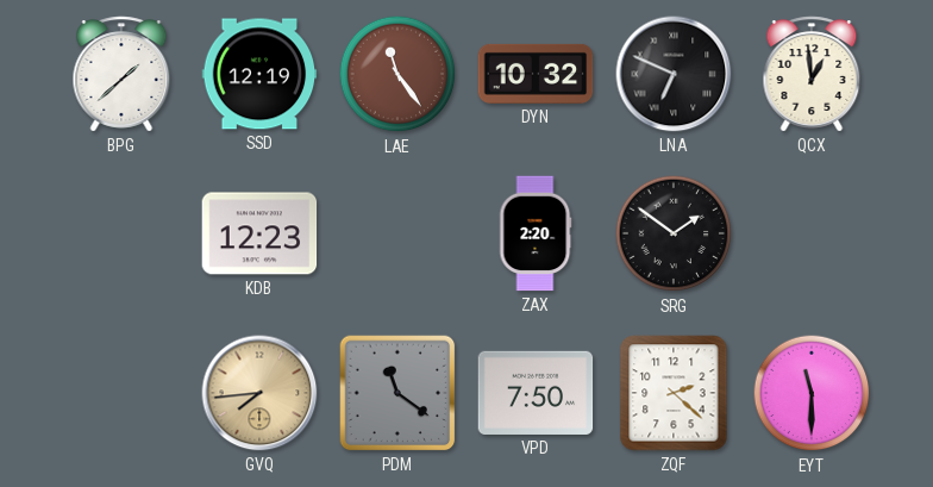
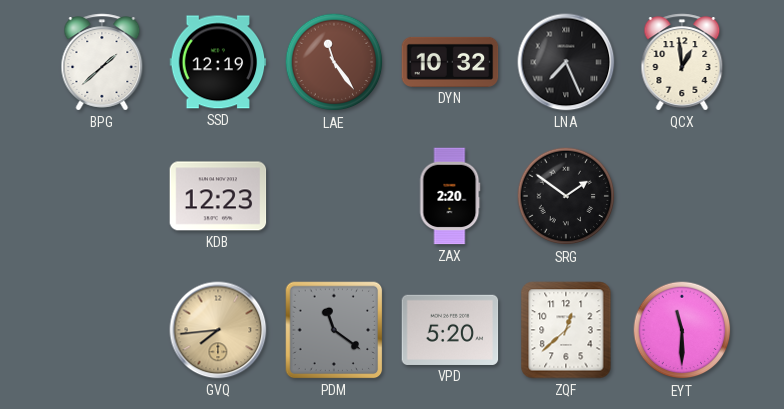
LNA: 6:49 -> 7:26 (566, 62)
VPD: 7:50 -> 5:20 (450, 330)
ZQF: 2:22 -> 12:38 (566, 330)
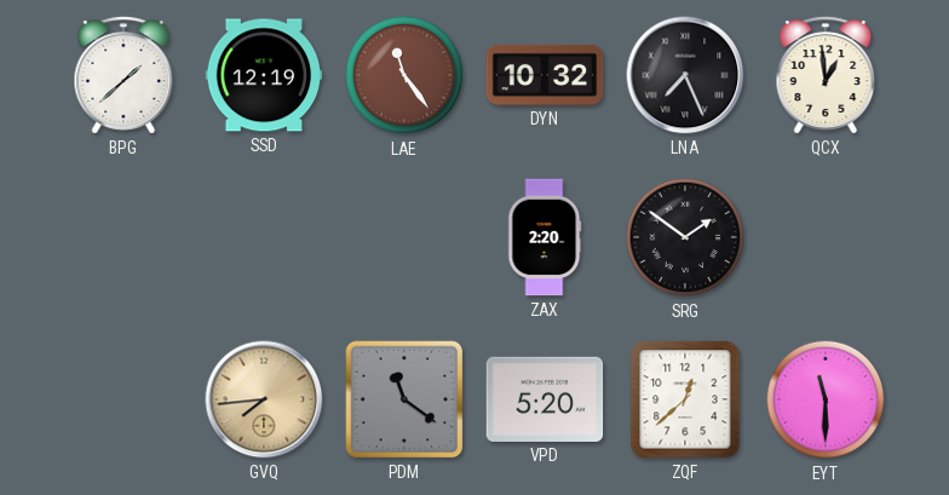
KDB: 12:23 -> none (218, 196)
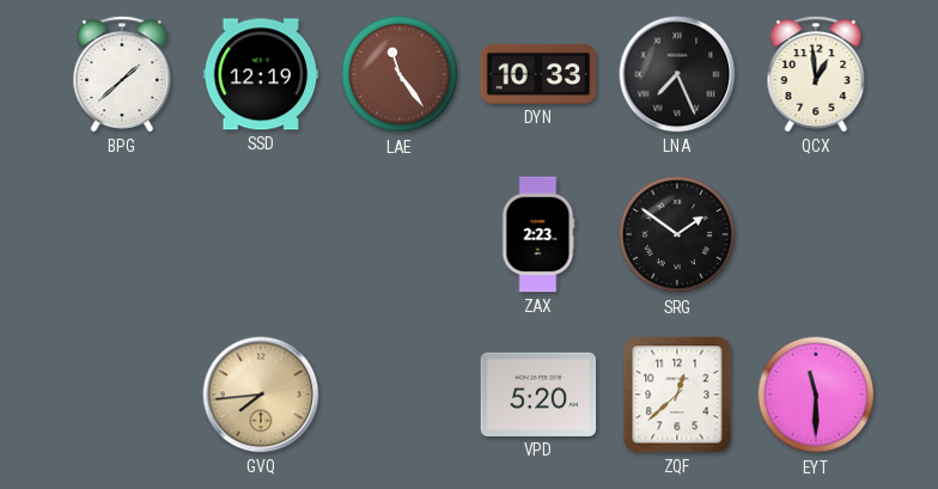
DYN: 10:32 -> 10:33 (538, 74)
ZAX: 2:20 -> 2:23 (538, 234)
PDM: 11:21 -> none (404, 399)
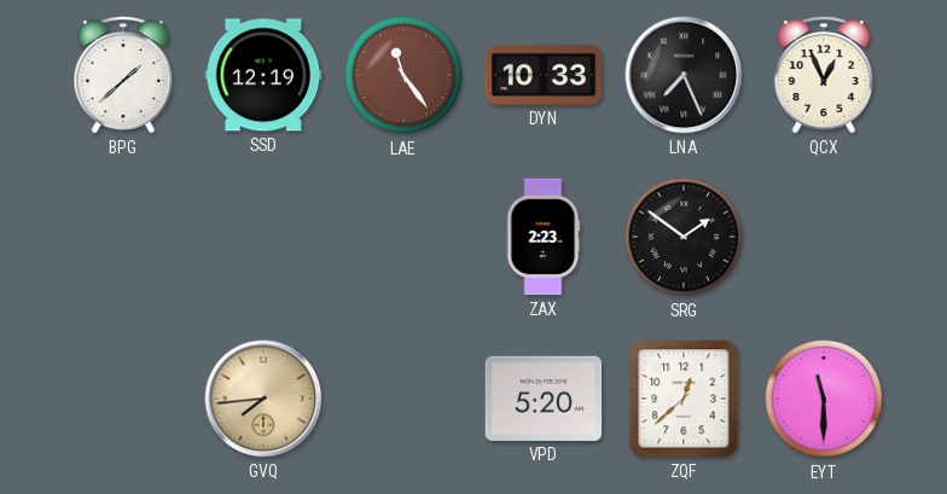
QCX: 12:59 -> 12:56 (824, 75)
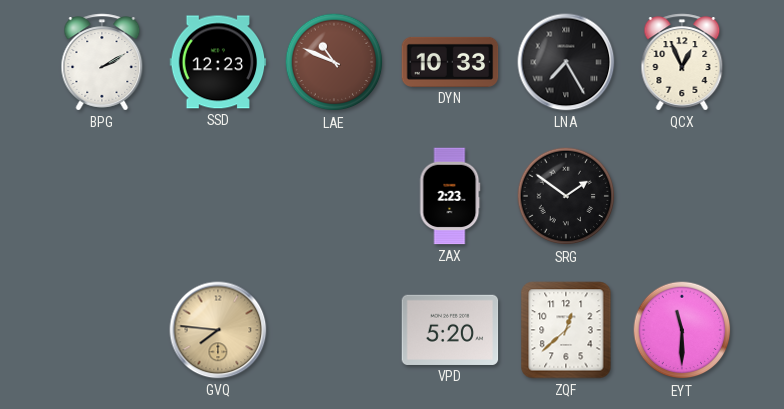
BPG: 1:38 -> 2:10 (102, 62)
SSD: 12:19 -> 12:23 (218, 62)
LAE: 11:24 -> 10:49 (334, 62)
LNA: 7:26 -> 7:25 (566, 62)
GVQ: 7:44 -> 7:46 (218, 330)
